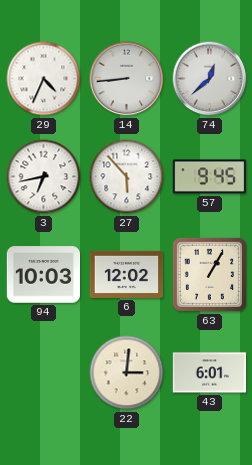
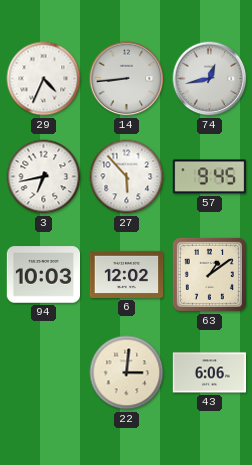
74: 12:38 -> 12:43 (210, 79)
63: 1:05 -> 1:09 (209, 274)
43: 6:01 -> 6:06 (210, 373)
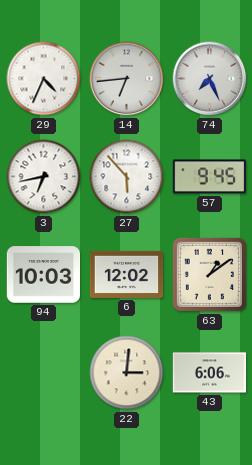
14: 8:44 -> 6:44 (127, 79)
74: 12:43 -> 7:26 (210, 79)
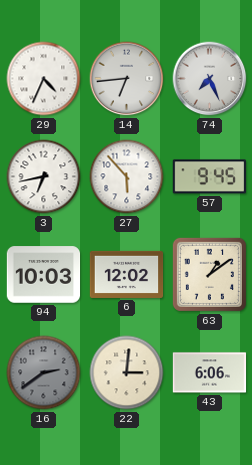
16: none -> 2:39 (44, 373)
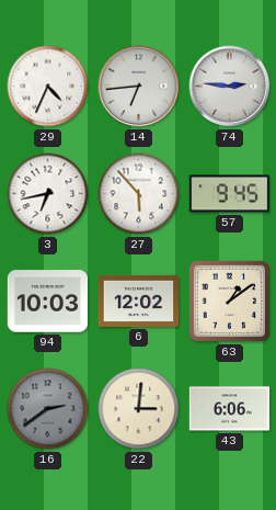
74: 7:26 -> 2:46 (230, 87)
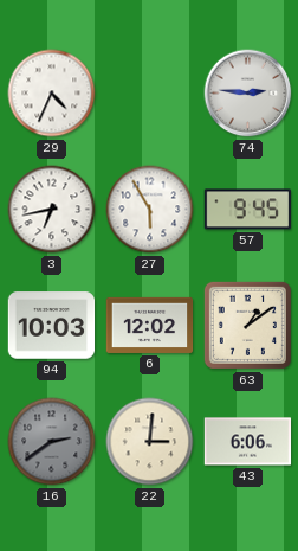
14: 6:44 -> none (139, 87)
27: 5:53 -> 5:55 (150, 210)
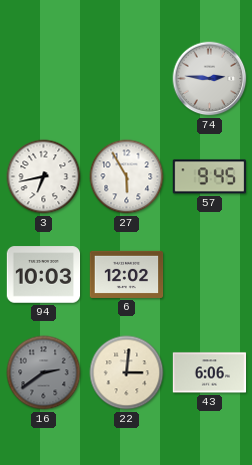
29: 4:34 -> none (52, 94)
63: 1:09 -> none (247, 325)
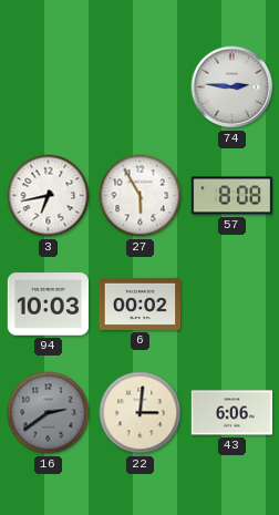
57: 9:45 -> 8:08 (232, 196)
6: 12:02 -> 00:02 (141, 303)
